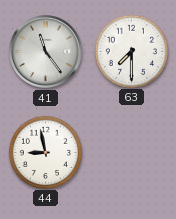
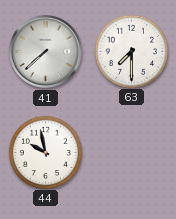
41: 11:24 -> 7:38 (46, 52)
44: 8:58 -> 9:58 (45, 152)
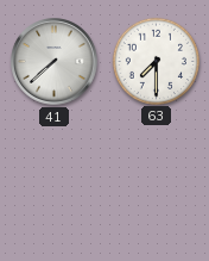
44: 9:58 -> none (45, 152)
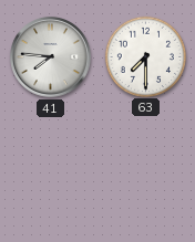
41: 7:38 -> 7:46 (51, 57)
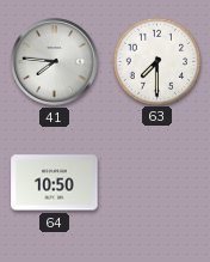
64: none -> 10:50 (55, 183)
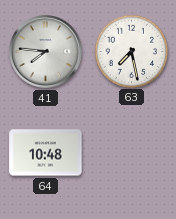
63: 7:30 -> 7:28 (131, 51)
64: 10:50 -> 10:48 (46, 153)
